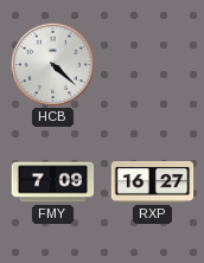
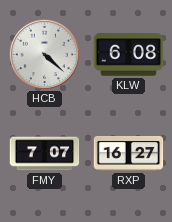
KLW: none -> 6:08 (129, 55)
FMY: 7:09 -> 7:07 (45, 154)
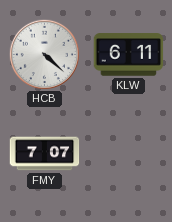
KLW: 6:08 -> 6:11 (129, 55)
RXP: 16:27 -> none (129, 153)
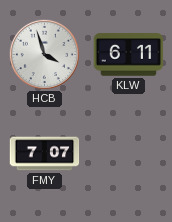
HCB: 4:22 -> 3:57 (44, 54)
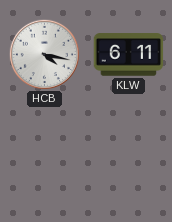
HCB: 3:57 -> 4:17 (44, 54)
FMY: 7:07 -> none (45, 154)
